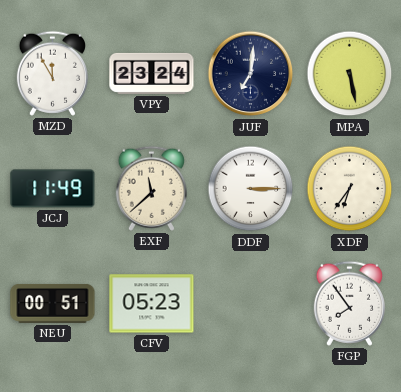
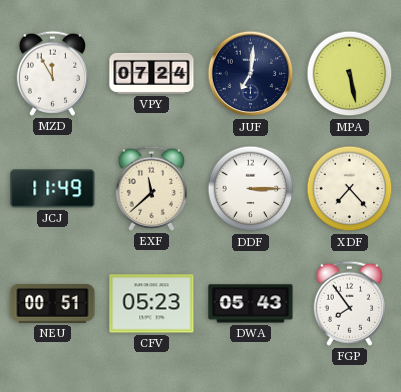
VPY: 23:24 -> 07:24 (152, 73)
XDF: 6:36 -> 7:23 (350, 189)
DWA: none -> 05:43 (251, 304)
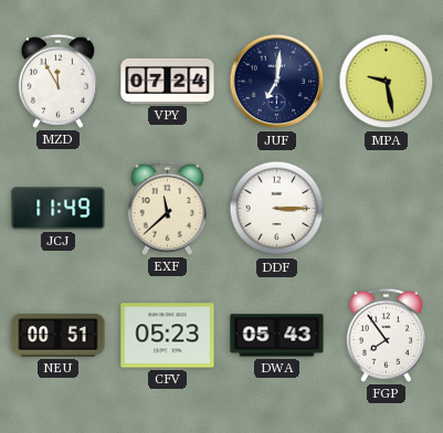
MPA: 5:28 -> 9:28 (387, 82)
XDF: 7:23 -> none (350, 189)
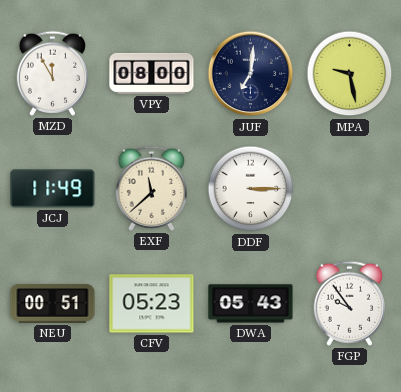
VPY: 07:24 -> 08:00 (152, 73)
FGP: 7:54 -> 9:54 (349, 303)
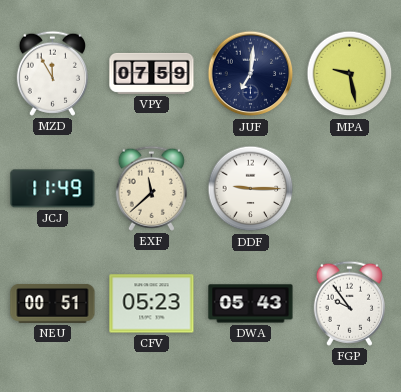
VPY: 08:00 -> 07:59 (152, 73)
DDF: 3:15 -> 9:15 (251, 189)
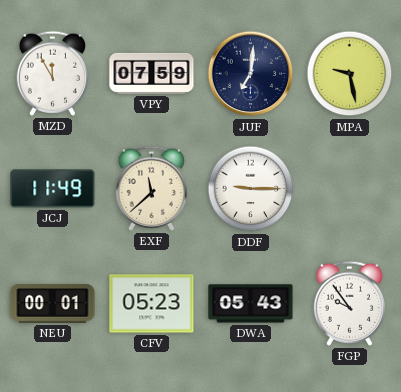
NEU: 00:51 -> 00:01 (53, 304)
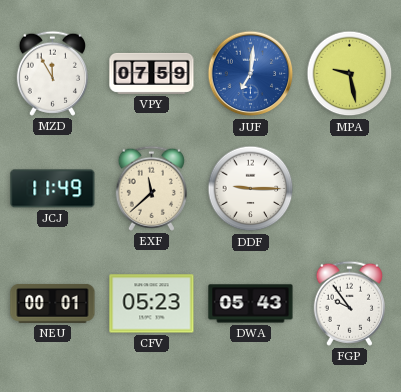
JUF dial: navy -> blue (251, 74)
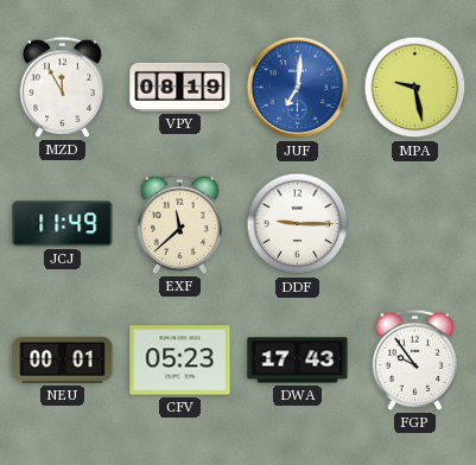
VPY: 07:59 -> 08:19 (180, 87)
DWA: 05:43 -> 17:43 (298, 361)
